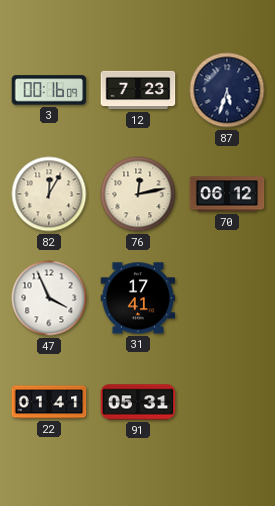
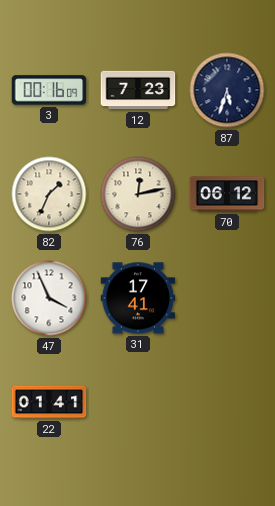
82: 12:05 -> 1:34 (49, 194)
91: 05:31 -> none (138, 402)
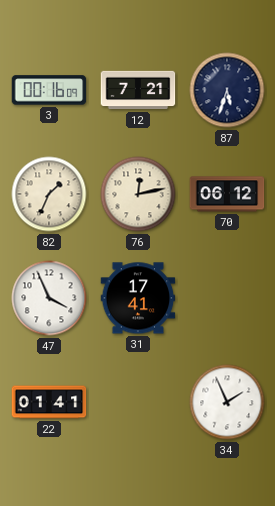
12: 7:23 -> 7:21 (138, 90)
34: none -> 1:56 (227, 402)
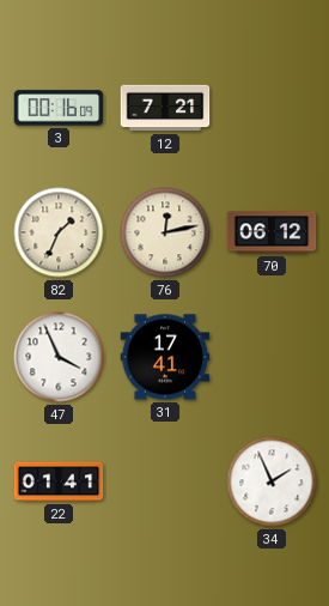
87: 5:33 -> none (227, 90)
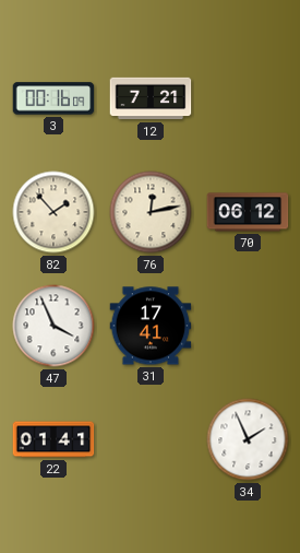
82: 1:34 -> 1:53 (53, 212)
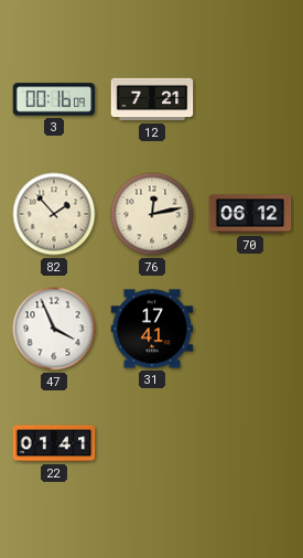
34: 1:56 -> none (248, 439)
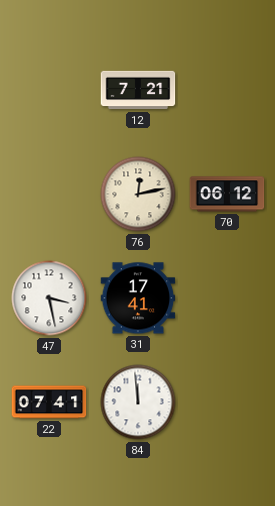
3: 00:16 -> none (54, 99)
82: 1:53 -> none (54, 214)
47: 3:56 -> 3:28 (49, 298)
22: 01:41 -> 07:41 (49, 402)
84: none -> 11:59 (138, 402)
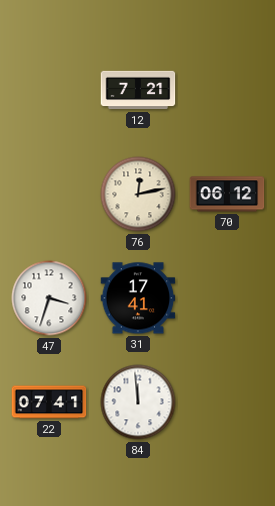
47: 3:28 -> 3:33 (49, 298)
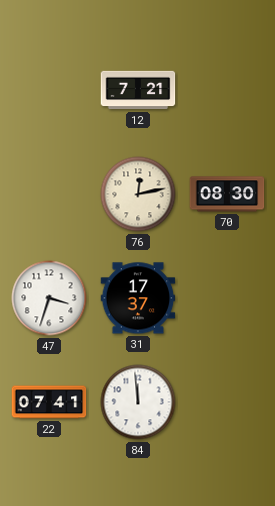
70: 06:12 -> 08:30 (227, 194)
31: 17:41 -> 17:37 (138, 298)
